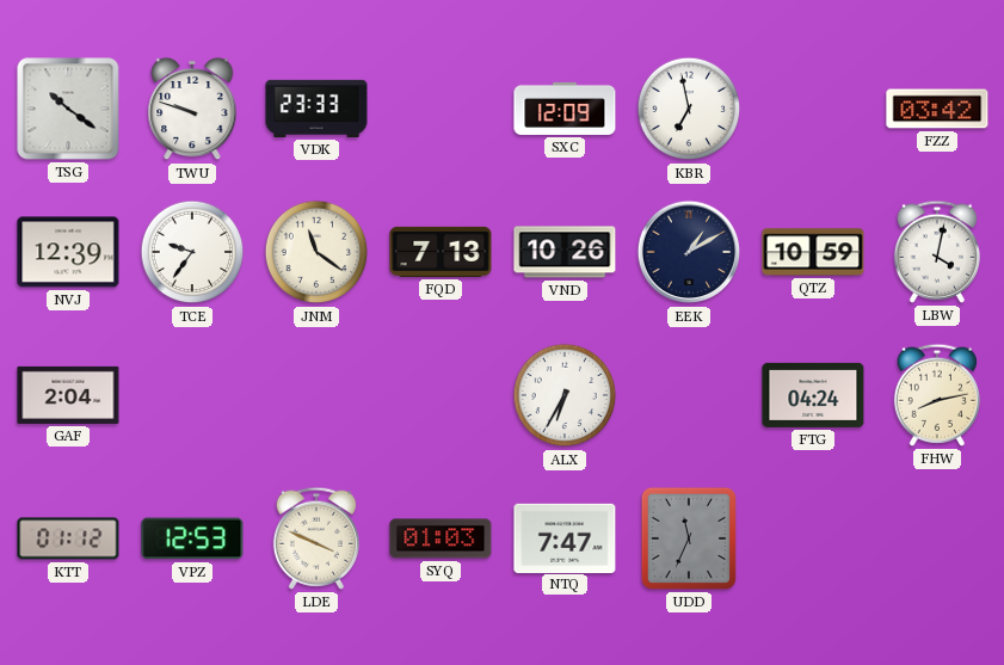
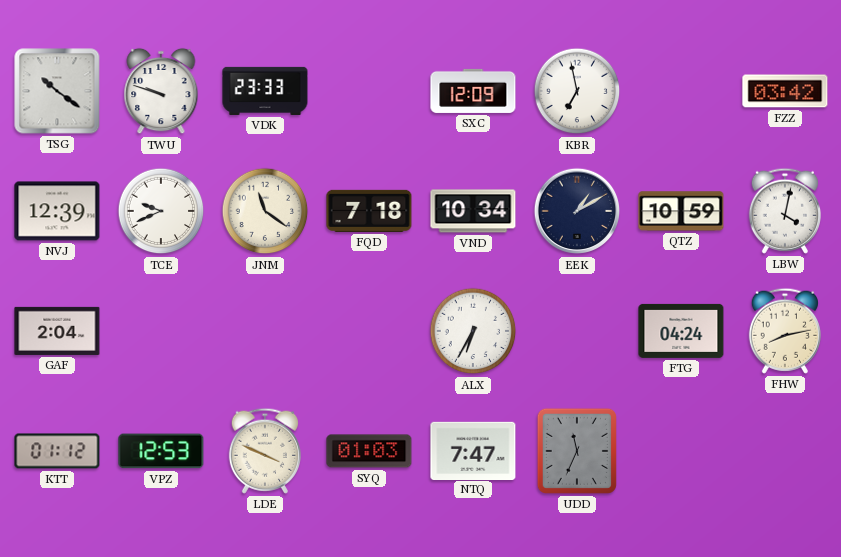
TCE: 9:36 -> 9:41 (161, 211)
FQD: 7:13 -> 7:18 (369, 211)
VND: 10:26 -> 10:34 (473, 211)
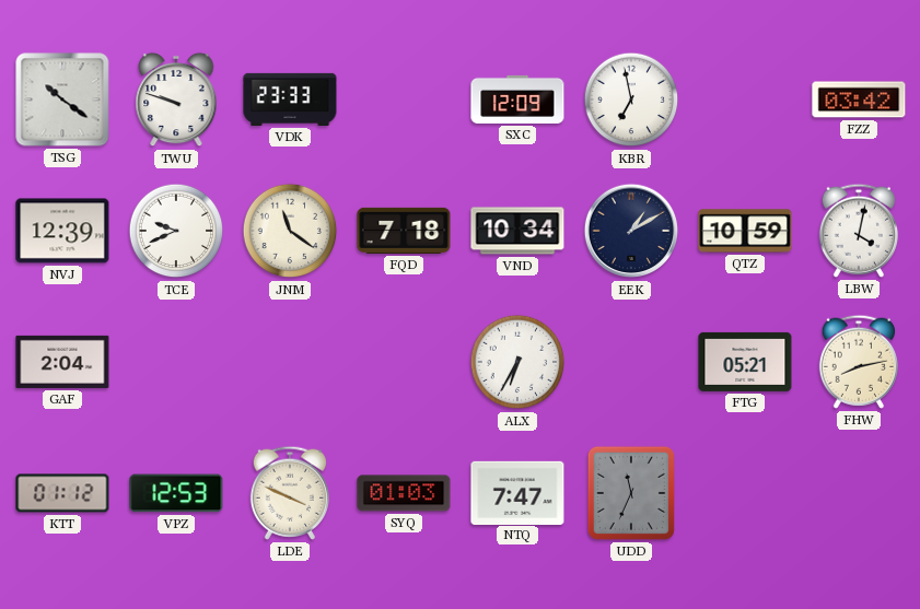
FTG: 04:24 -> 05:21 (745, 362)
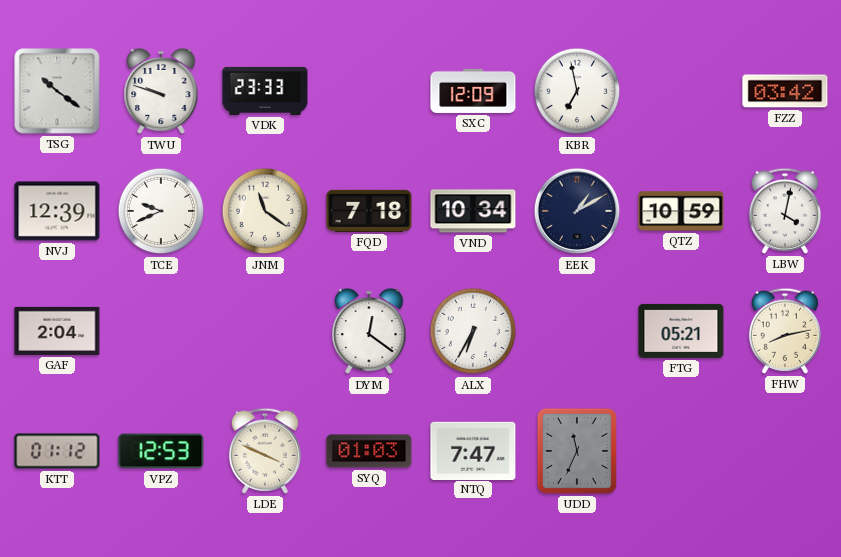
DYM: none -> 12:21 (369, 331)
